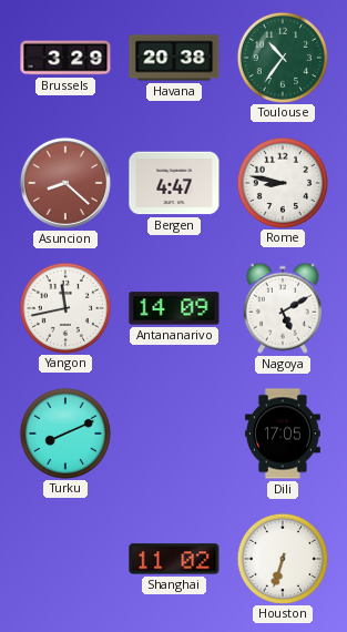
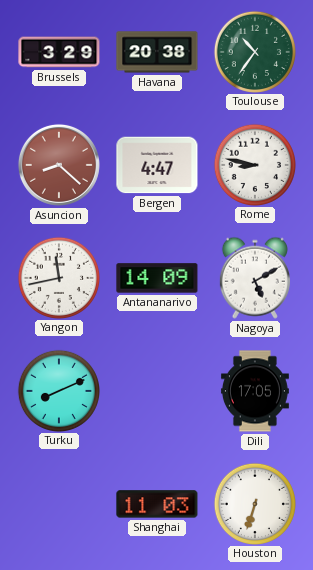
Shanghai: 11:02 -> 11:03 (157, 504)
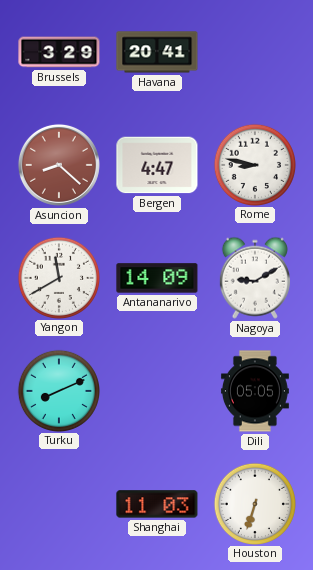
Havana: 20:38 -> 20:41 (157, 52)
Toulouse: 10:36 -> none (254, 51)
Yangon: 11:43 -> 11:40 (58, 277)
Nagoya: 5:10 -> 9:10 (255, 278)
Dili: 17:05 -> 05:05 (255, 391)
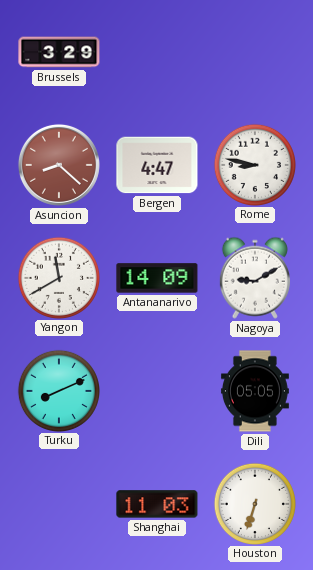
Havana: 20:41 -> none (157, 52)
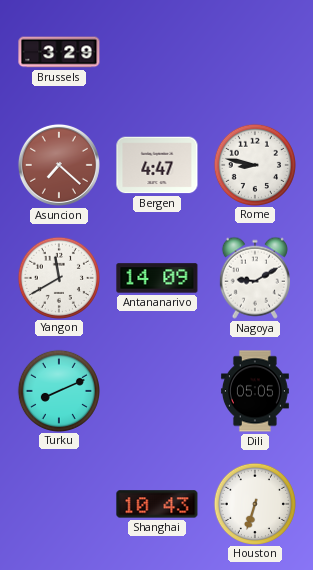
Asuncion: 8:22 -> 7:22 (59, 165)
Shanghai: 11:03 -> 10:43 (157, 504)
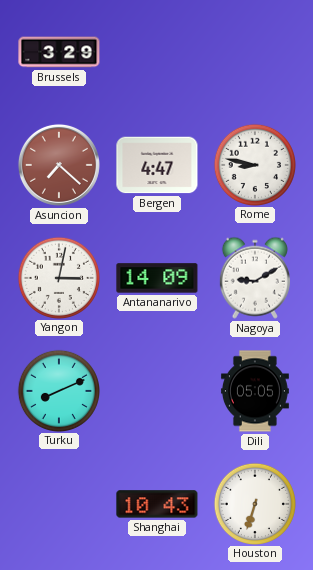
Yangon: 11:40 -> 3:02 (58, 277)
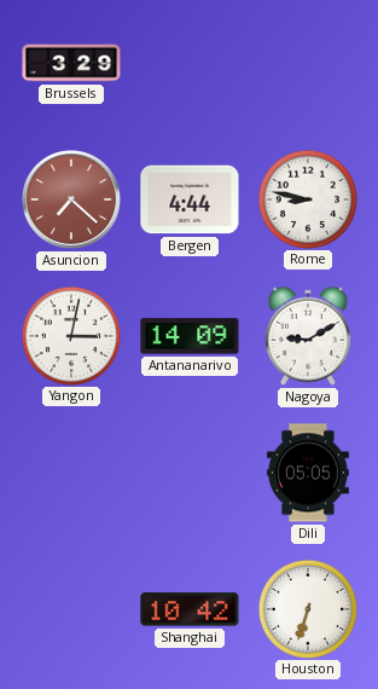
Bergen: 4:47 -> 4:44 (190, 199)
Turku: 8:11 -> none (58, 390)
Shanghai: 10:43 -> 10:42 (190, 609)
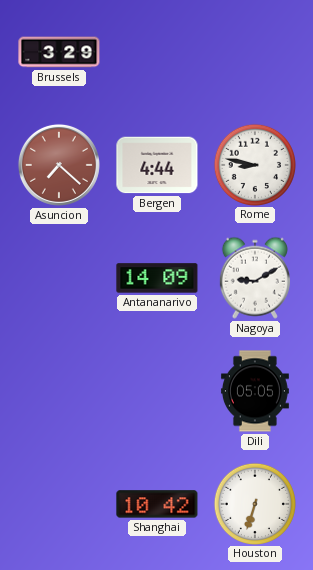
Yangon: 3:02 -> none (70, 335)
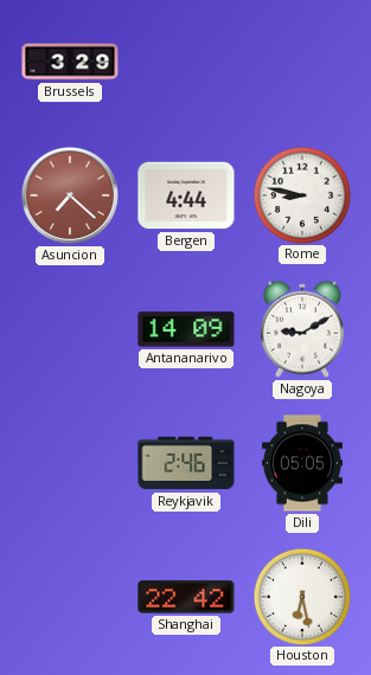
Reykjavik: none -> 2:46 (186, 463)
Shanghai: 10:42 -> 22:42 (186, 597)
Houston: 6:33 -> 6:28 (301, 596)
